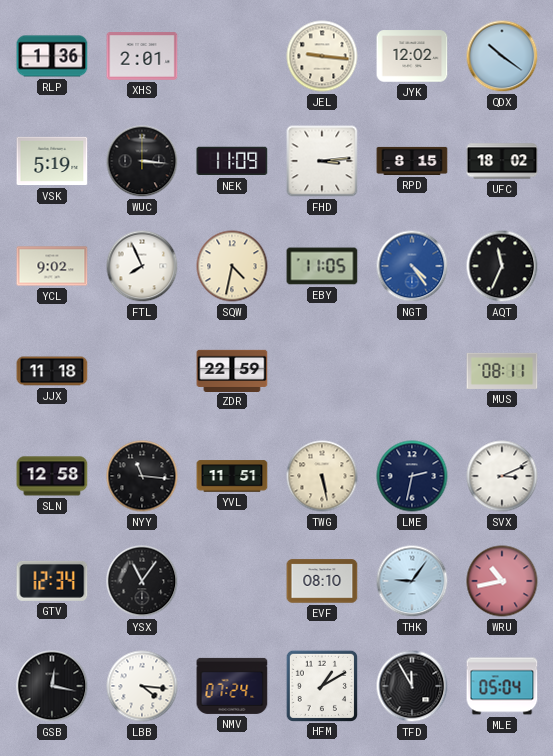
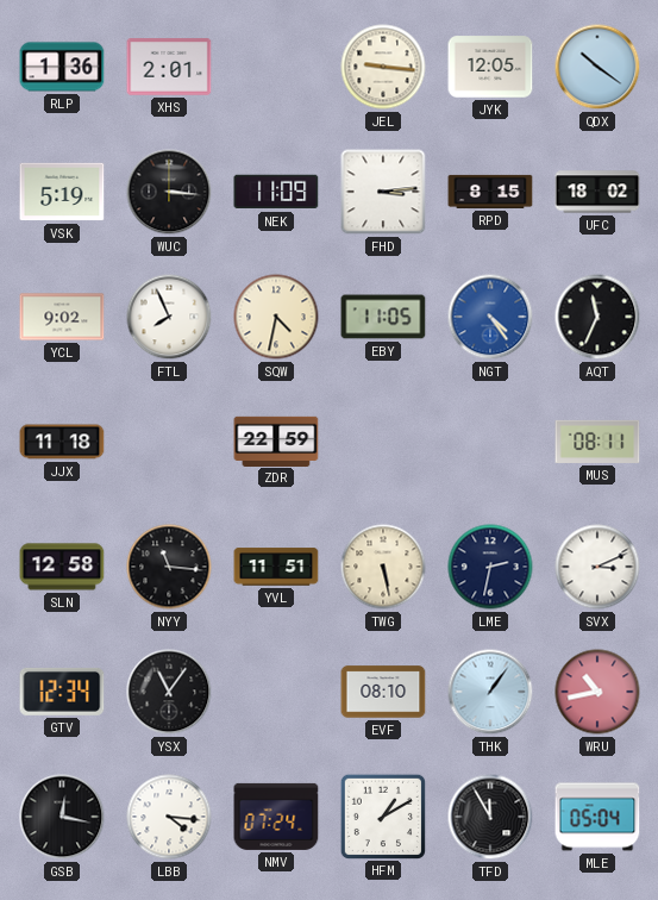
JYK: 12:02 -> 12:05 (490, 67)
THK: 9:06 -> 1:06 (490, 692)
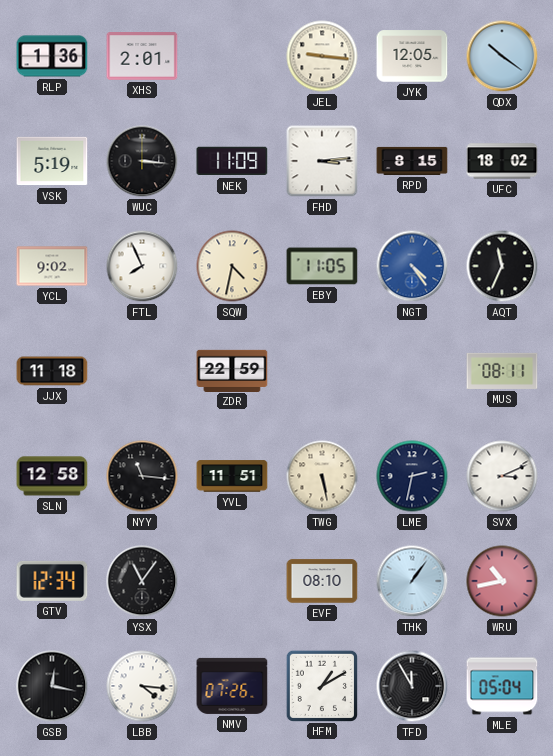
NMV: 07:24 -> 07:26 (232, 686)
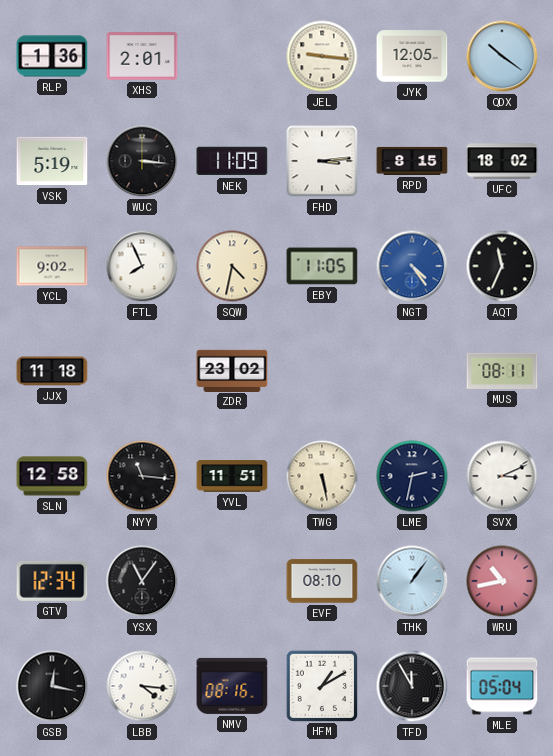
ZDR: 22:59 -> 23:02 (232, 370)
NMV: 07:26 -> 08:16 (232, 686)
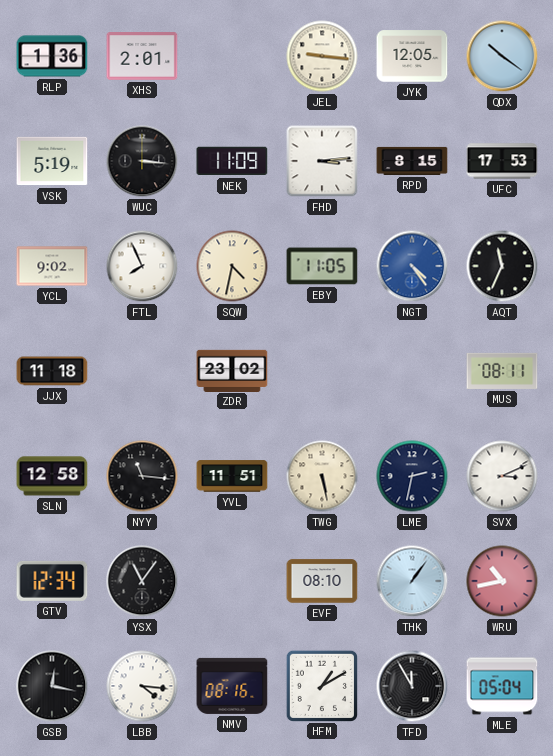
UFC: 18:02 -> 17:53 (502, 161)
